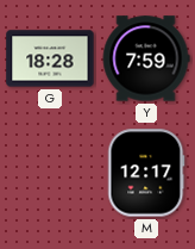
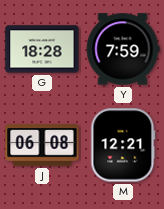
J: none -> 06:08 (42, 145)
M: 12:17 -> 12:21 (123, 145)
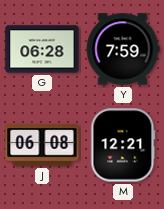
G: 18:28 -> 06:28 (42, 49)
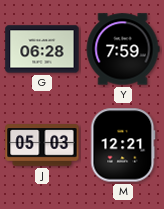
J: 06:08 -> 05:03 (42, 145)
